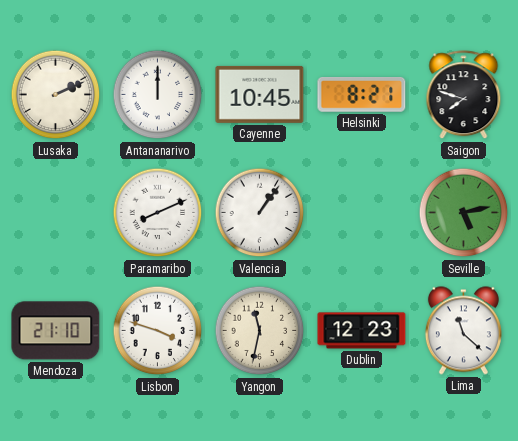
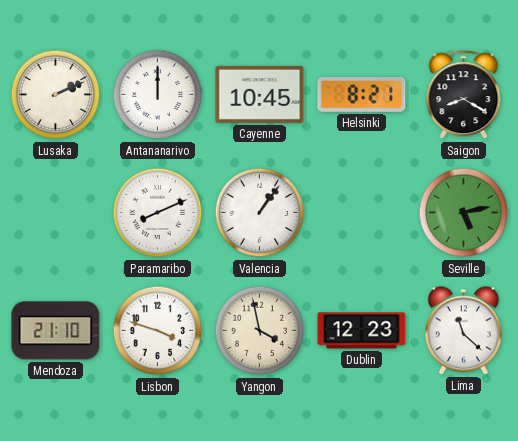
Saigon: 7:48 -> 8:20 (464, 95)
Yangon: 11:32 -> 3:58 (260, 331)
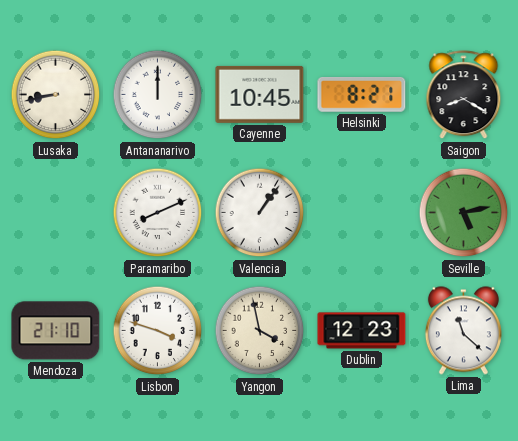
Lusaka: 2:11 -> 8:43 (56, 95)
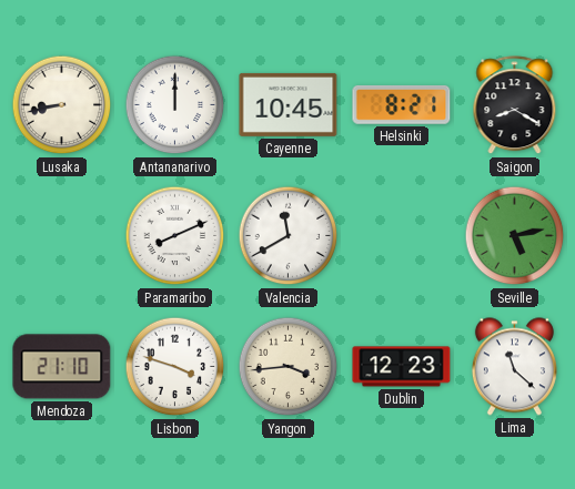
Valencia: 1:06 -> 11:40 (289, 236)
Yangon: 3:58 -> 3:44 (289, 367)
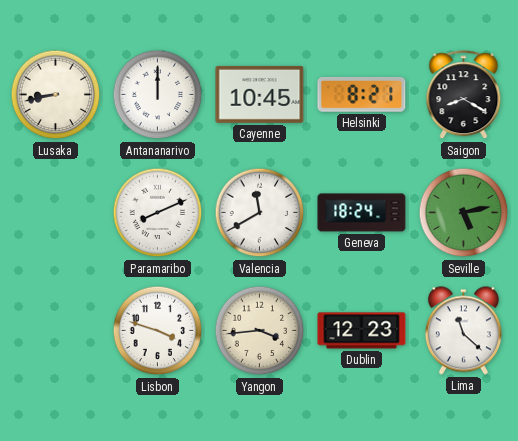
Geneva: none -> 18:24 (362, 213)
Mendoza: 21:10 -> none (62, 367)
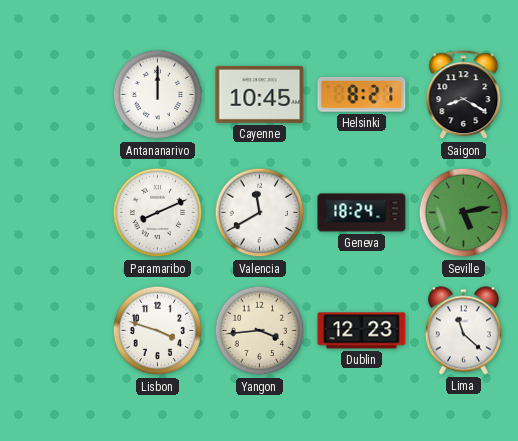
Lusaka: 8:43 -> none (56, 95)
